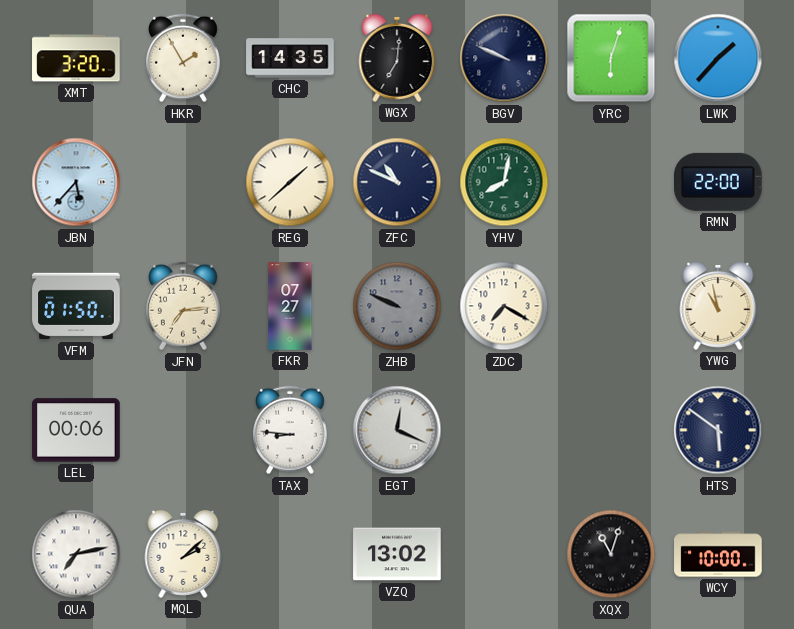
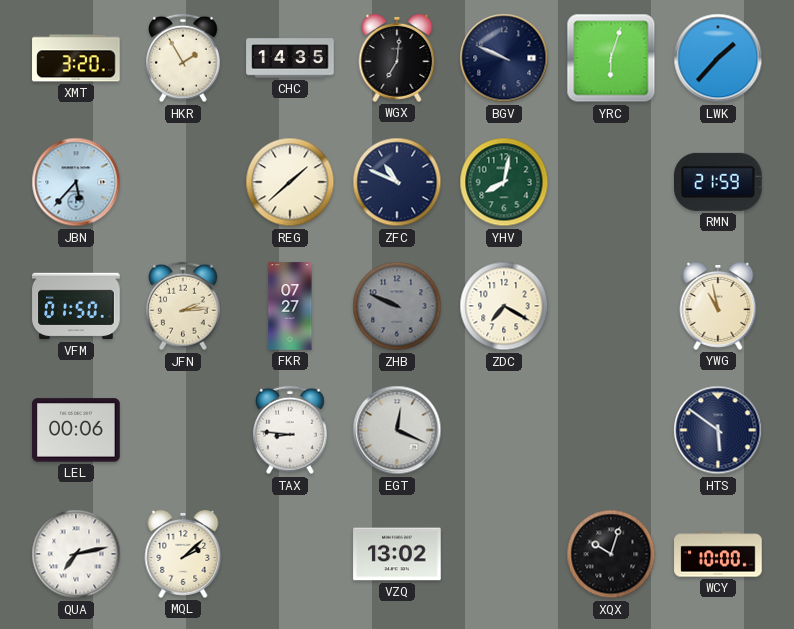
RMN: 22:00 -> 21:59 (719, 182)
JFN: 7:14 -> 2:14 (184, 306)
XQX: 11:03 -> 10:03 (611, 554)
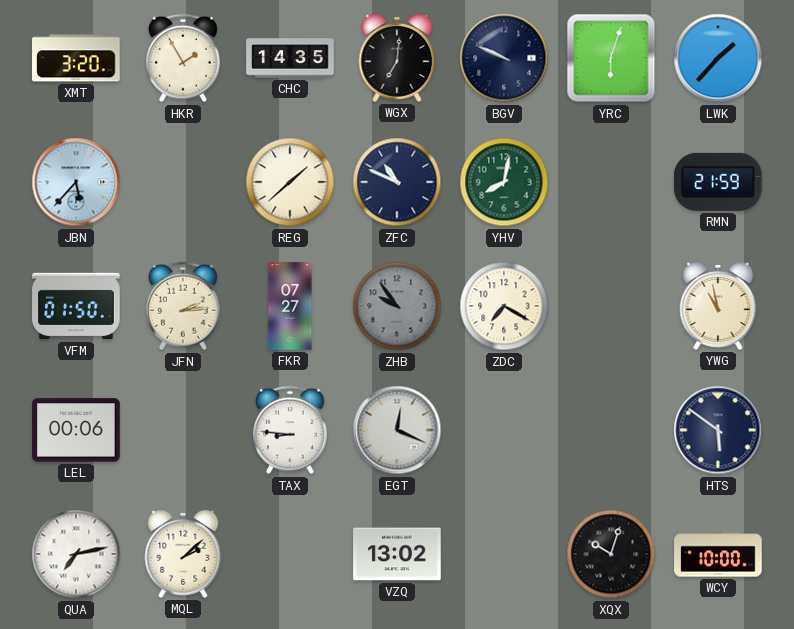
ZHB: 9:49 -> 9:54 (397, 306)
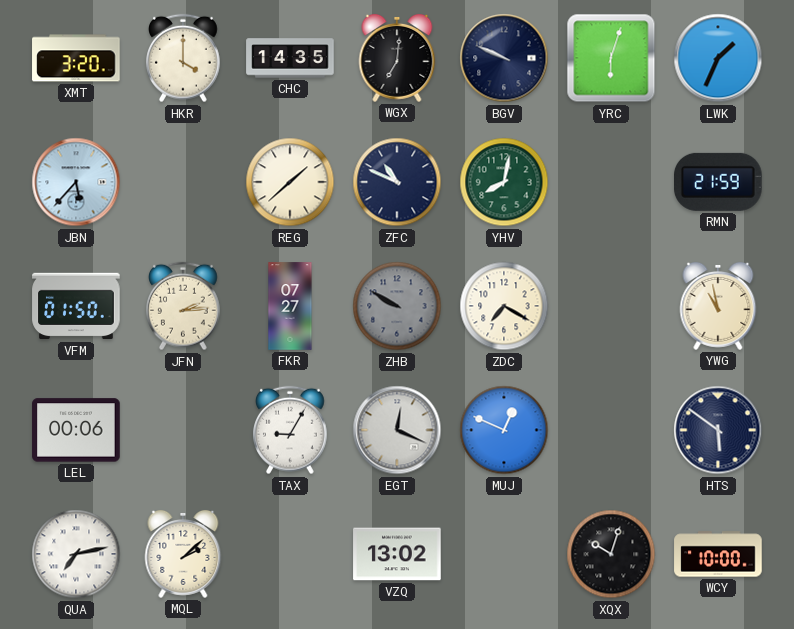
HKR: 1:55 -> 4:00 (184, 58)
LWK: 1:37 -> 1:34 (718, 58)
ZHB: 9:54 -> 9:50 (397, 306)
TAX: 8:46 -> 9:05 (291, 430)
MUJ: none -> 12:49 (504, 430)
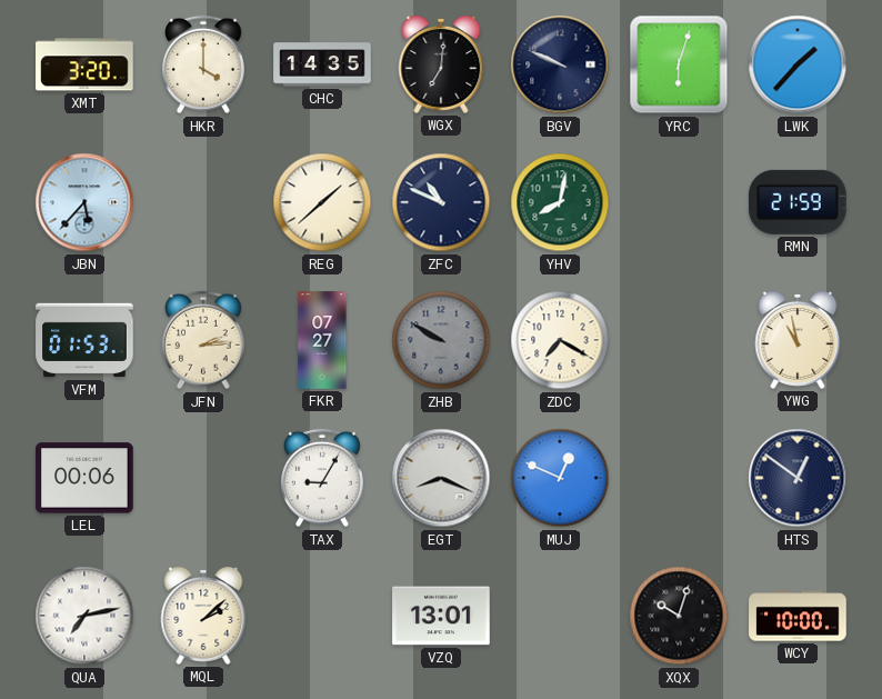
LWK: 1:34 -> 1:37 (798, 64)
VFM: 01:50 -> 01:53 (84, 340)
EGT: 12:19 -> 8:19 (441, 478)
HTS: 5:51 -> 12:51 (798, 478)
VZQ: 13:02 -> 13:01 (441, 616)
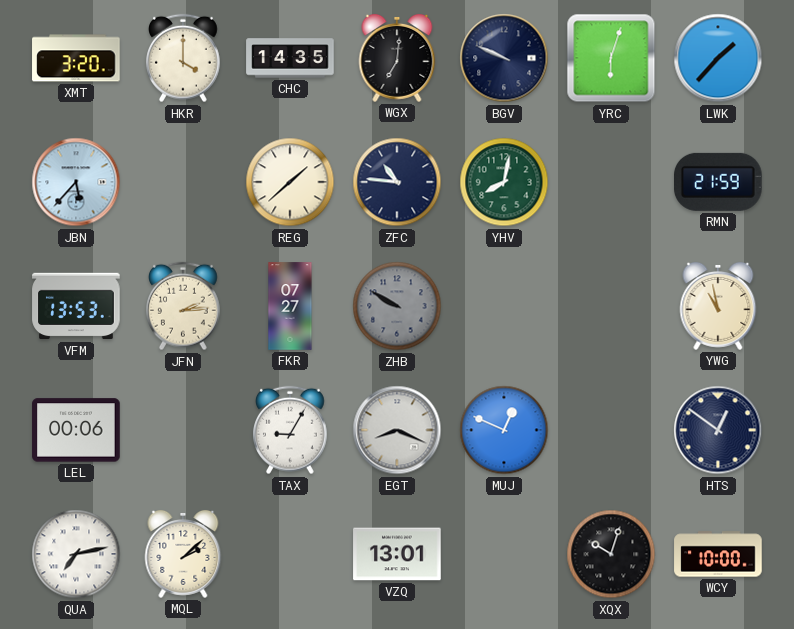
ZFC: 10:49 -> 10:46 (397, 182)
VFM: 01:53 -> 13:53 (76, 306)
ZDC: 7:20 -> none (560, 340)
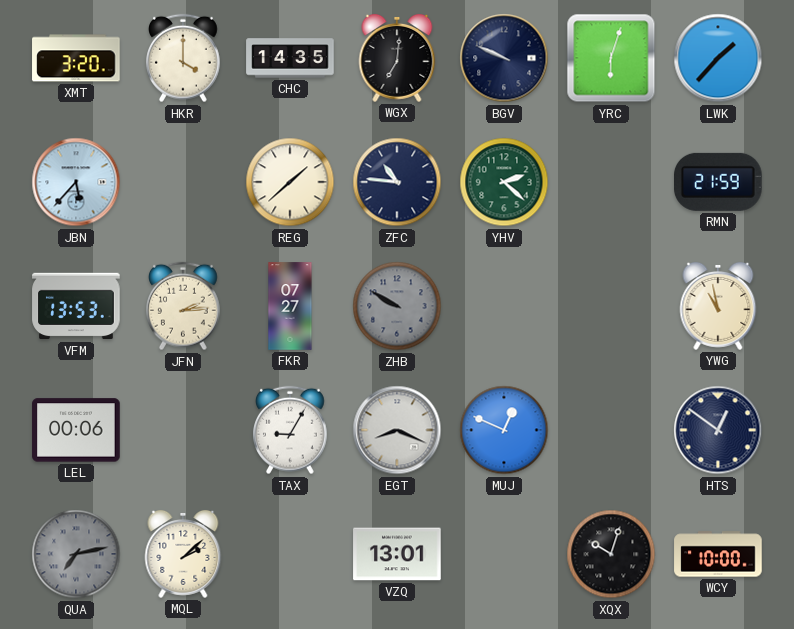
YHV: 8:02 -> 2:22 (504, 182)
QUA dial: white -> grey (76, 554)
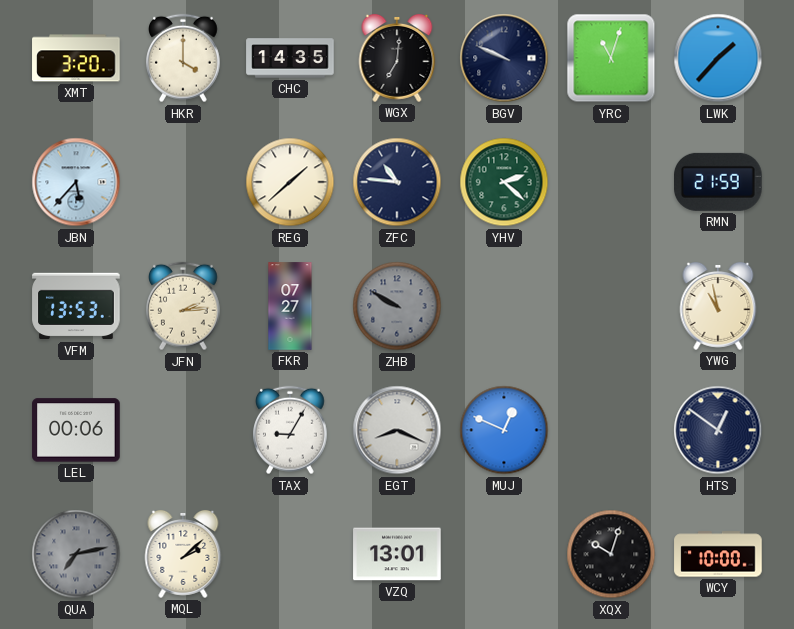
YRC: 6:03 -> 11:03 (611, 58)
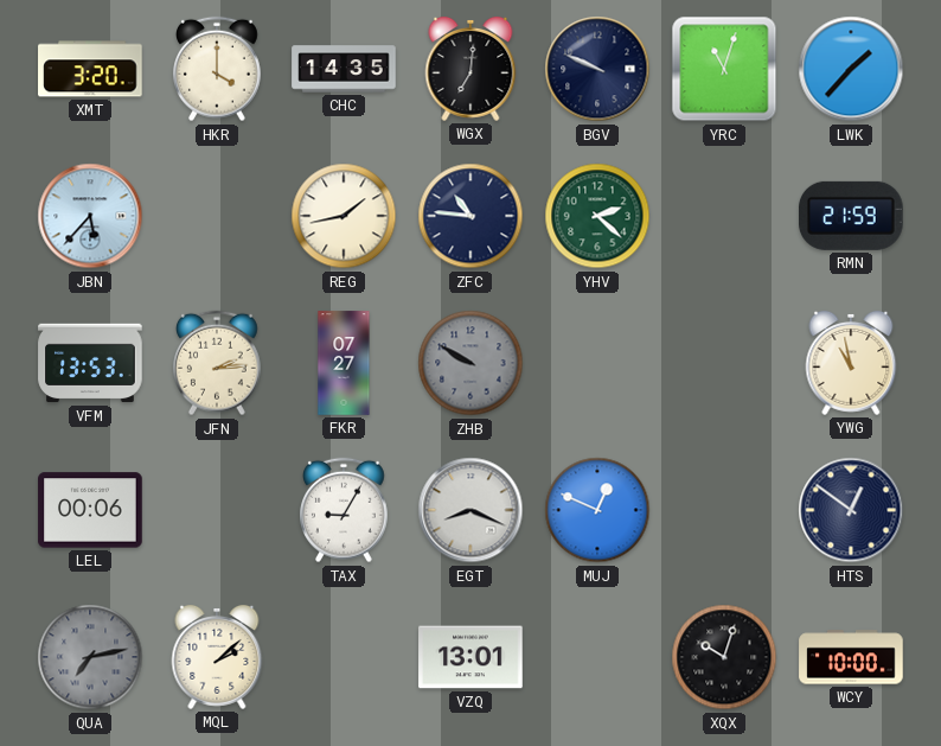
REG: 1:38 -> 1:43 (344, 216)
